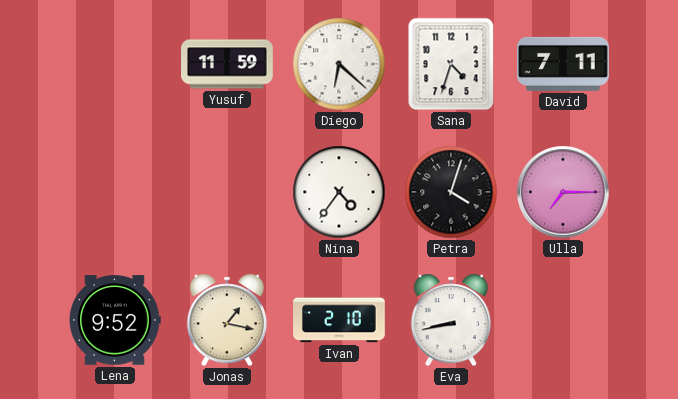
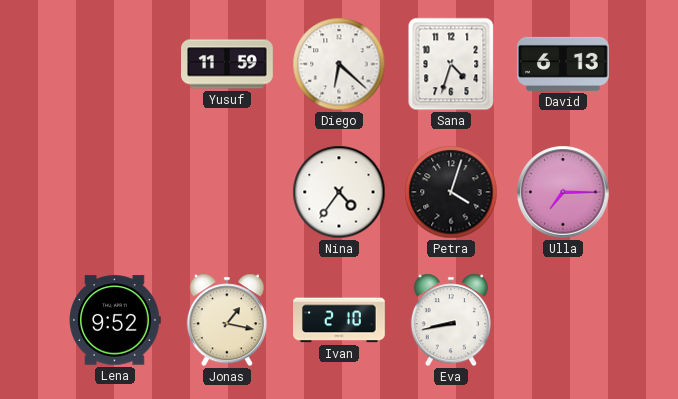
David: 7:11 -> 6:13 (564, 64)
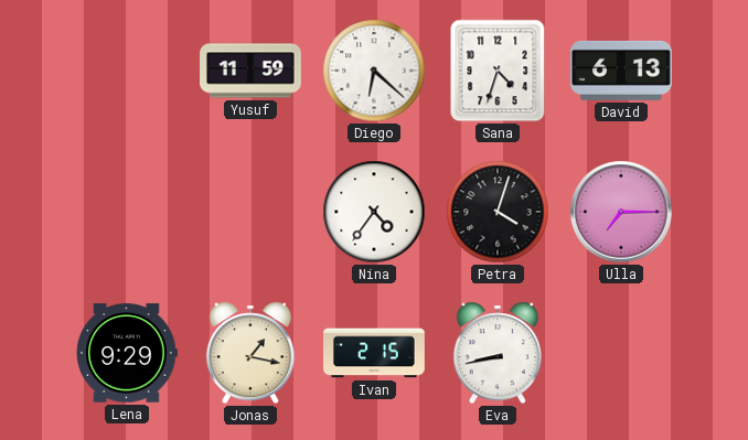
Lena: 9:52 -> 9:29 (127, 353)
Ivan: 2:10 -> 2:15 (374, 353)
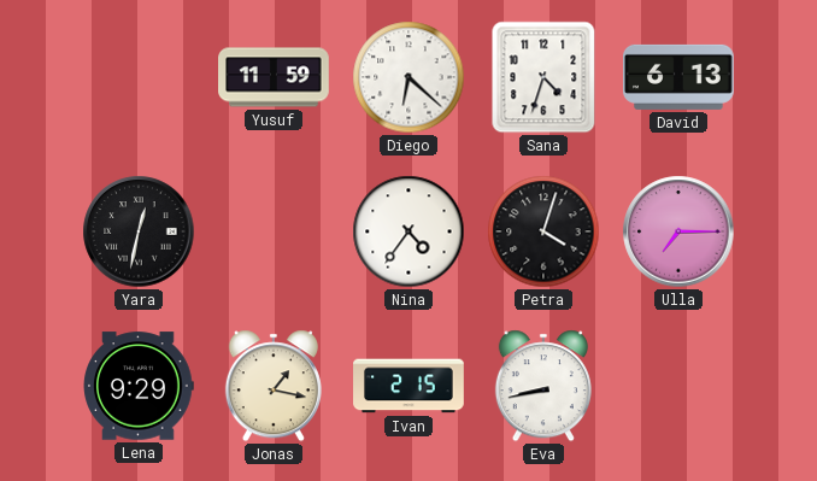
Yara: none -> 12:32 (139, 231)
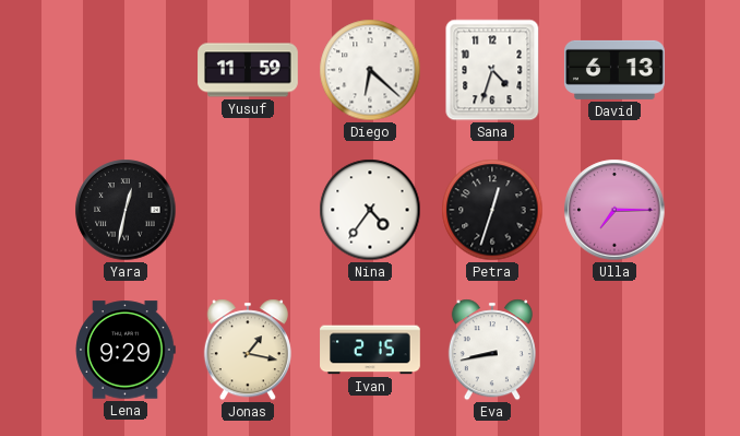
Petra: 4:03 -> 12:33 (492, 210)
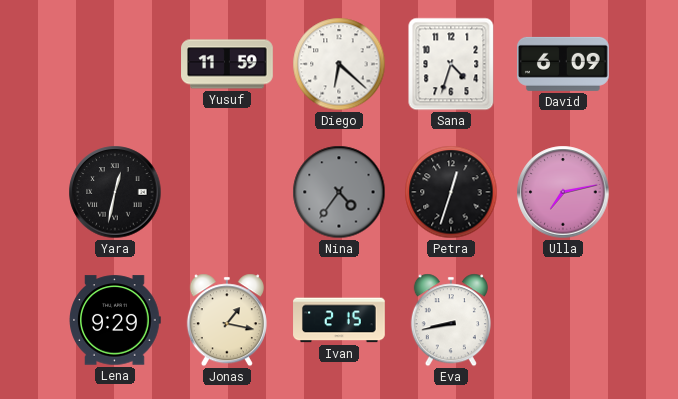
David: 6:13 -> 6:09 (564, 64)
Nina dial: white -> grey (339, 192)
Ulla: 7:15 -> 7:13 (563, 192)
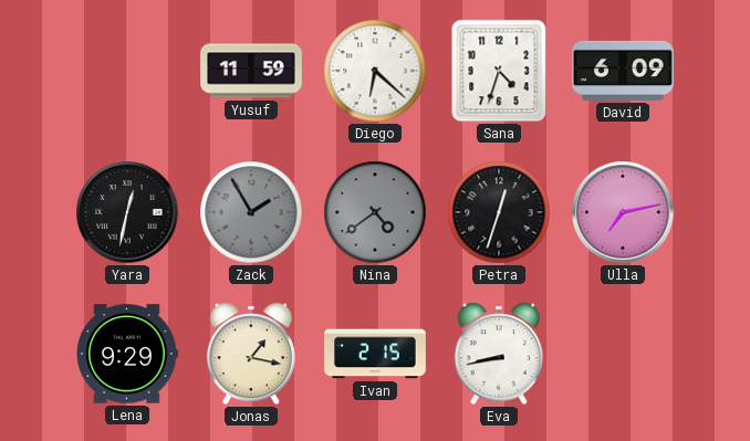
Zack: none -> 1:55 (251, 212)
Nina: 4:36 -> 4:39 (375, 212)
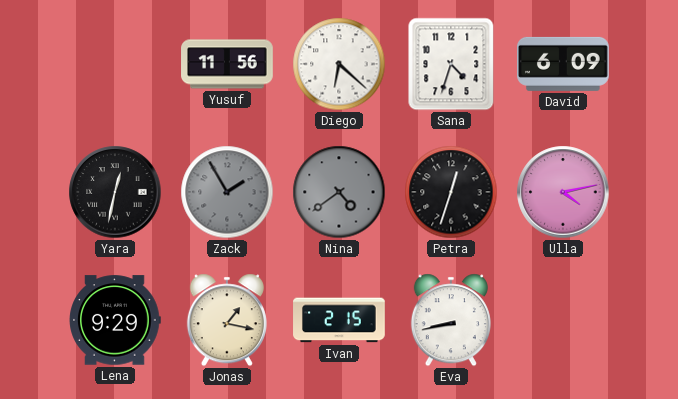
Yusuf: 11:59 -> 11:56 (227, 64)
Ulla: 7:13 -> 4:13 (563, 192)
